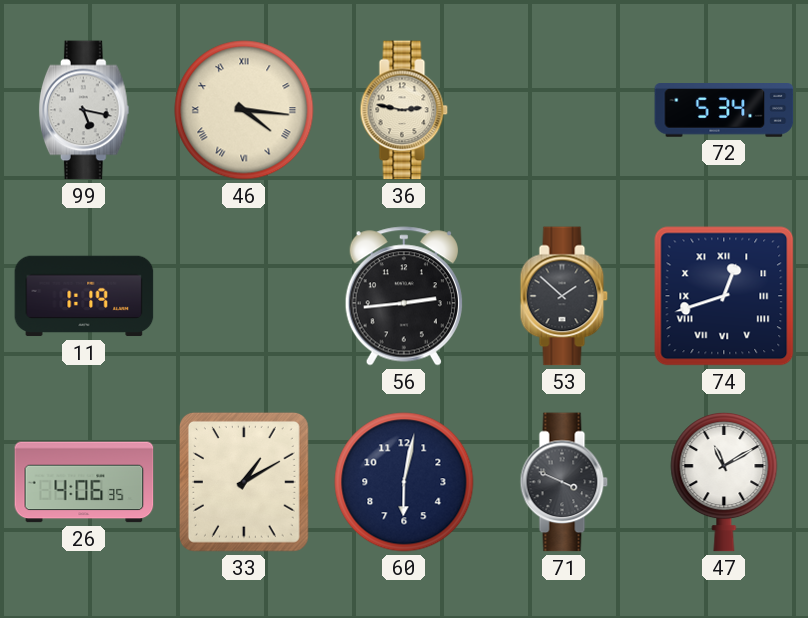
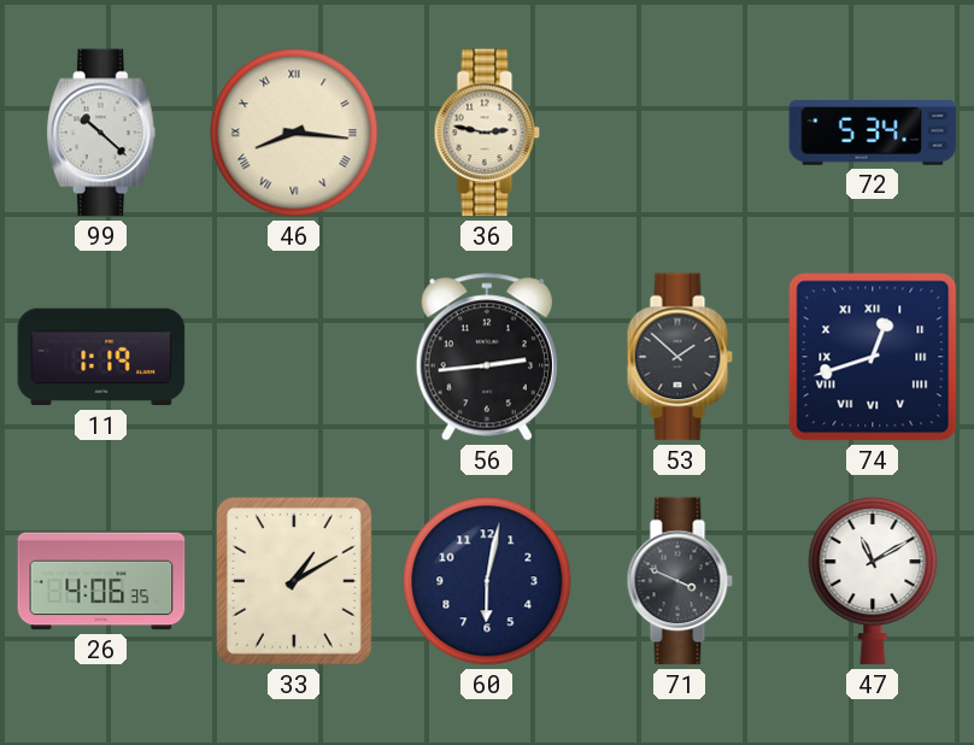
99: 5:17 -> 10:22 (101, 133)
46: 4:16 -> 8:16 (294, 133)
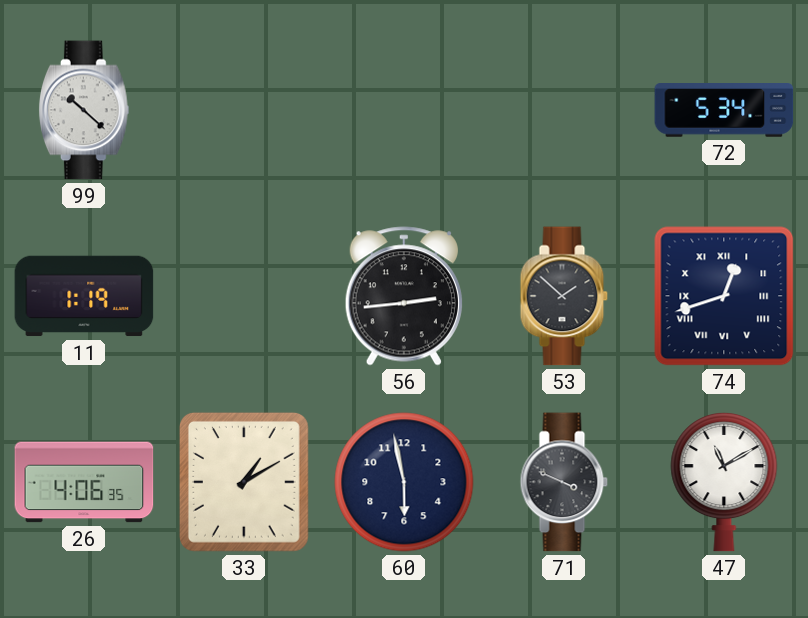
46: 8:16 -> none (294, 133)
36: 2:47 -> none (487, 133)
60: 6:02 -> 5:58 (404, 482)
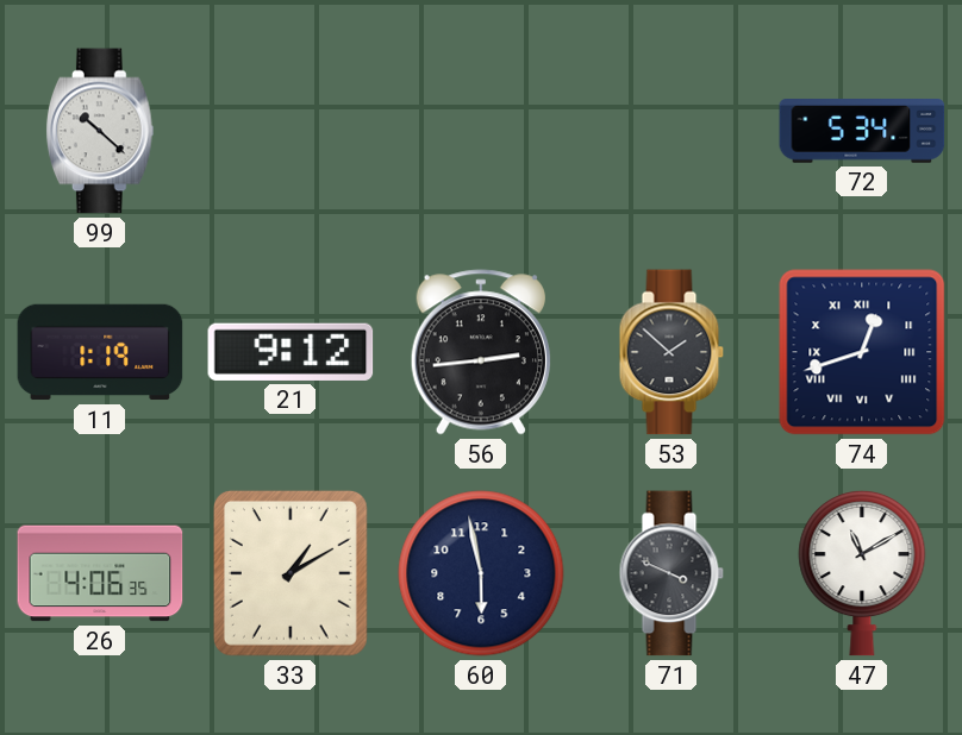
21: none -> 9:12 (291, 352)
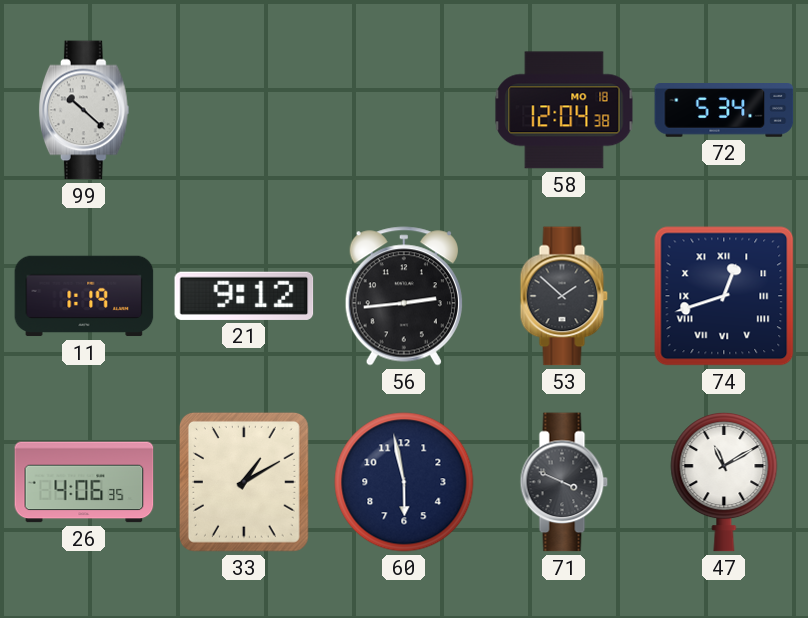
58: none -> 12:04 (564, 110)
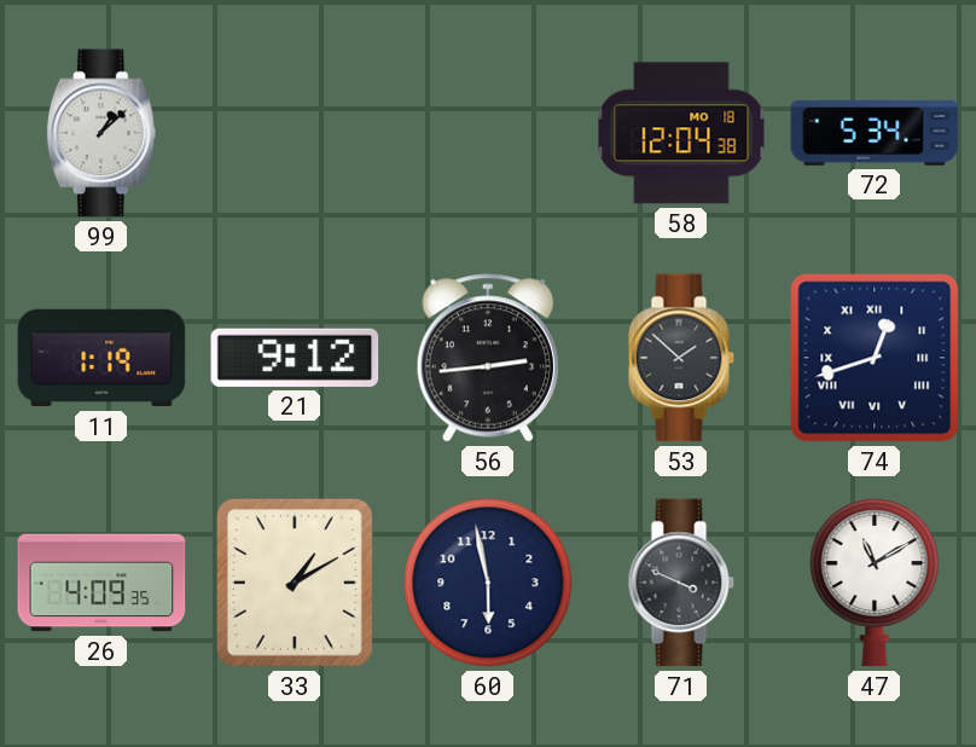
99: 10:22 -> 1:08 (101, 133)
26: 4:06 -> 4:09 (101, 583)
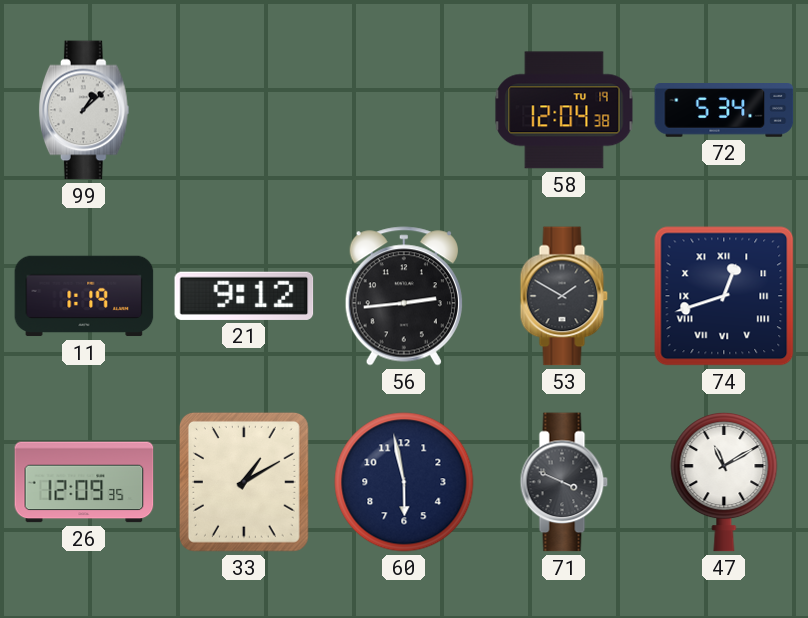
58 date: MO 18 -> TU 19 (564, 110)
53: 1:52 -> 1:50 (564, 296)
26: 4:09 -> 12:09 (84, 482)
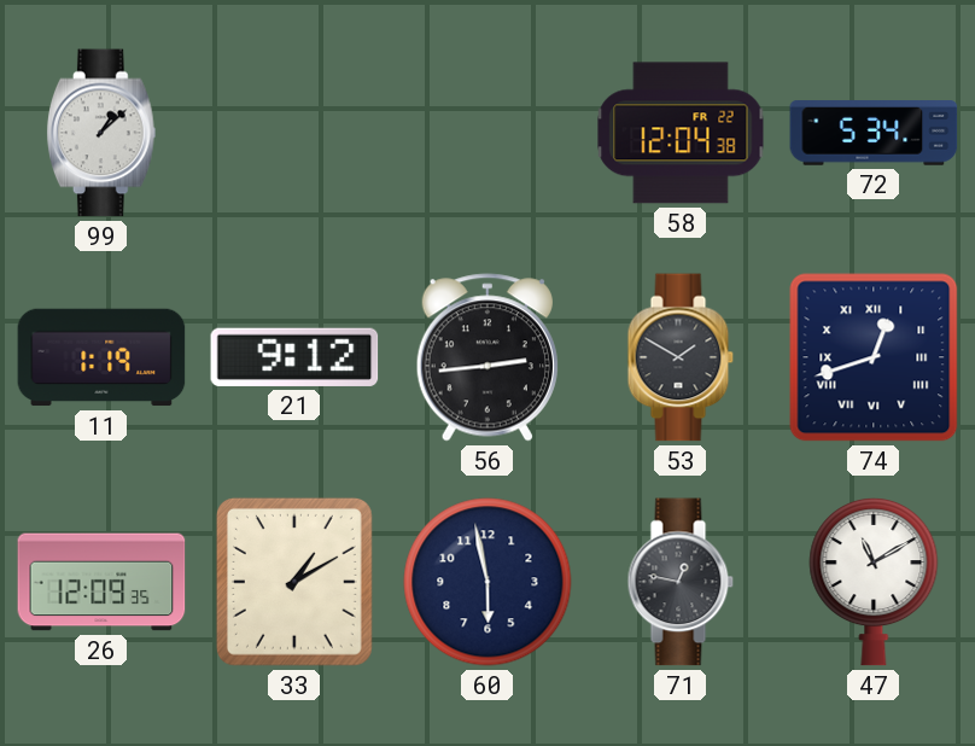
58 date: TU 19 -> FR 22 (681, 133)
71: 3:49 -> 12:47 (681, 582)
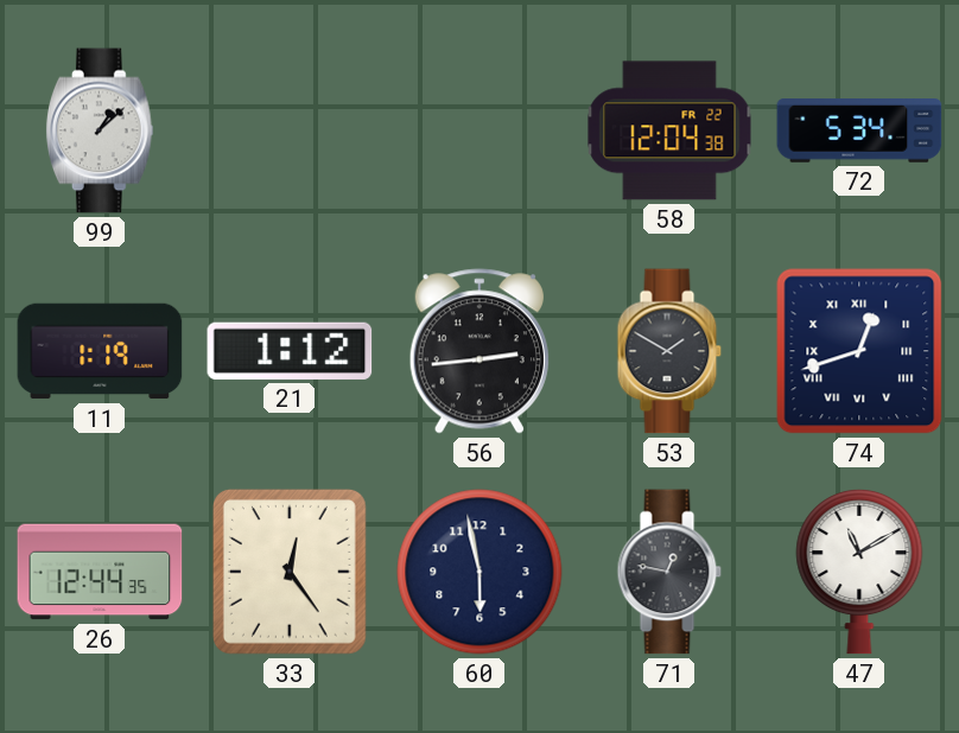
21: 9:12 -> 1:12 (290, 351)
26: 12:09 -> 12:44 (100, 572)
33: 1:10 -> 12:24 (290, 572)
